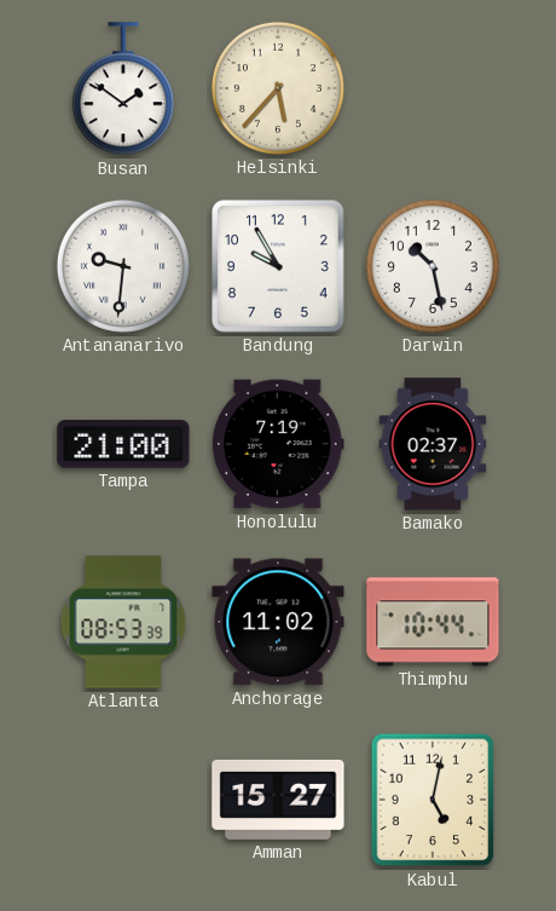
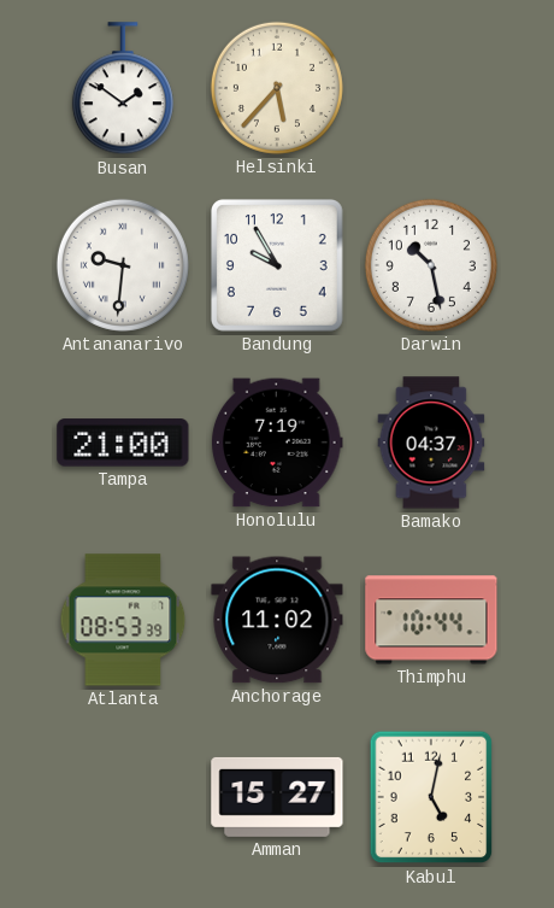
Bamako: 02:37 -> 04:37 (431, 443)
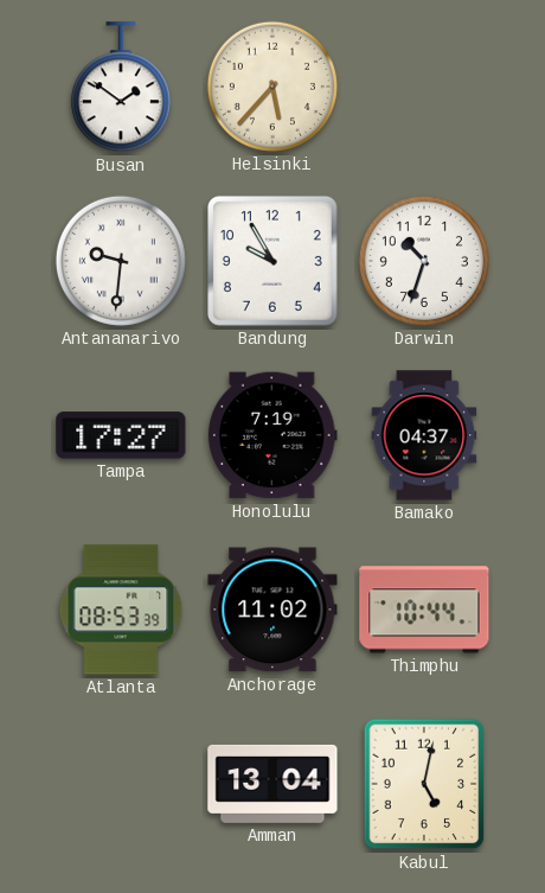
Darwin: 10:28 -> 10:33 (424, 261)
Tampa: 21:00 -> 17:27 (121, 435)
Amman: 15:27 -> 13:04 (272, 784)
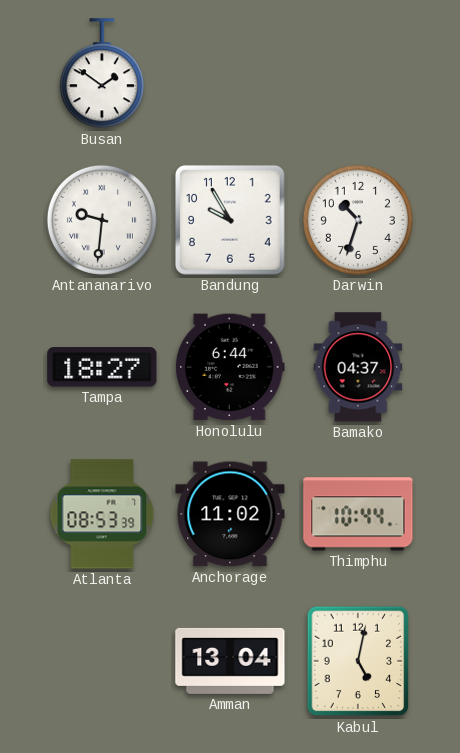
Helsinki: 5:37 -> none (272, 87)
Tampa: 17:27 -> 18:27 (102, 367)
Honolulu: 7:19 -> 6:44 (230, 367)
